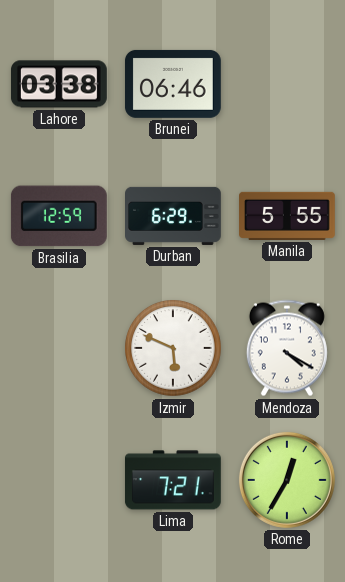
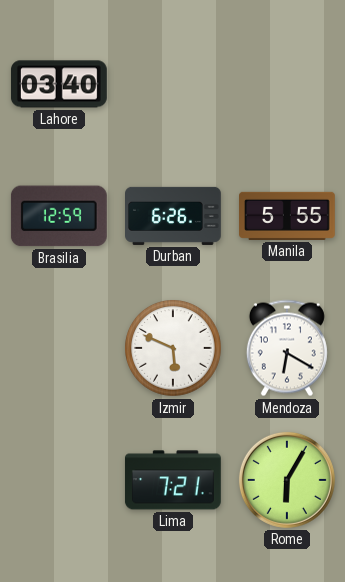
Lahore: 03:38 -> 03:40 (59, 84)
Brunei: 06:46 -> none (173, 84)
Durban: 6:29 -> 6:26 (174, 216)
Mendoza: 4:20 -> 6:20 (287, 348)
Rome: 12:35 -> 6:05 (287, 480)
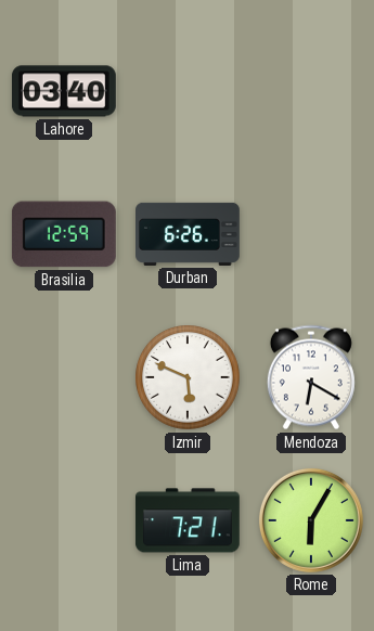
Manila: 5:55 -> none (288, 216)
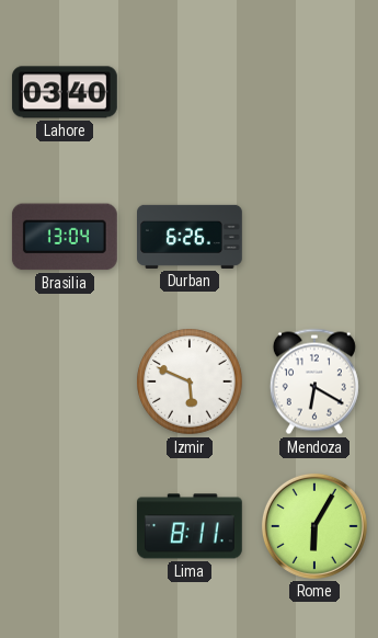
Brasilia: 12:59 -> 13:04 (65, 237)
Lima: 7:21 -> 8:11 (190, 526)
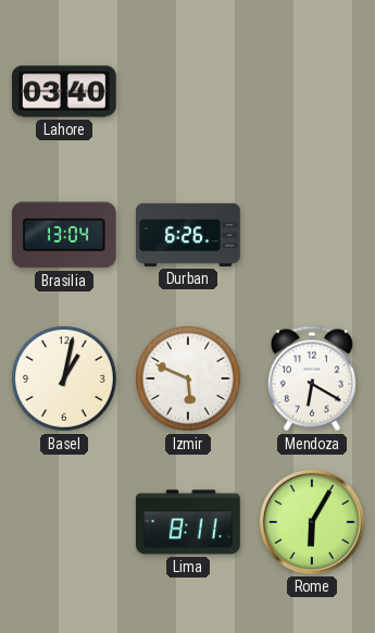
Basel: none -> 1:02 (65, 380)
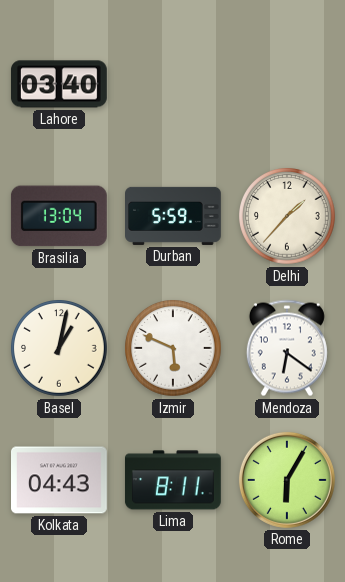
Durban: 6:26 -> 5:59 (174, 216)
Delhi: none -> 1:37 (288, 217)
Mendoza: 6:20 -> 6:21 (287, 348)
Kolkata: none -> 04:43 (60, 480)
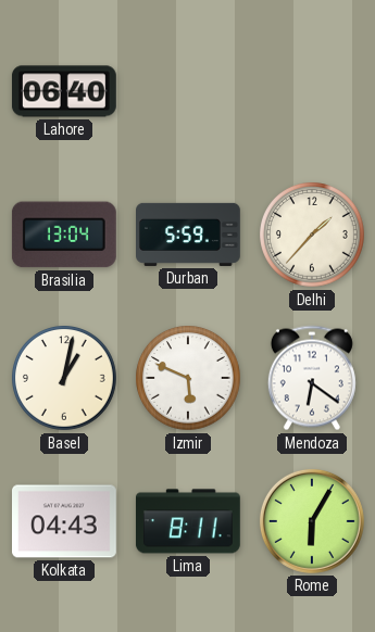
Lahore: 03:40 -> 06:40 (64, 91)
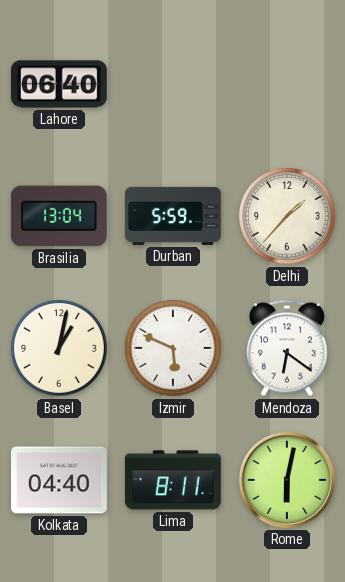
Kolkata: 04:43 -> 04:40 (60, 480)
Rome: 6:05 -> 6:02 (287, 480)
